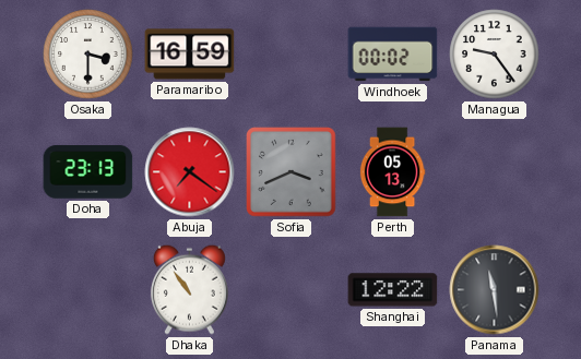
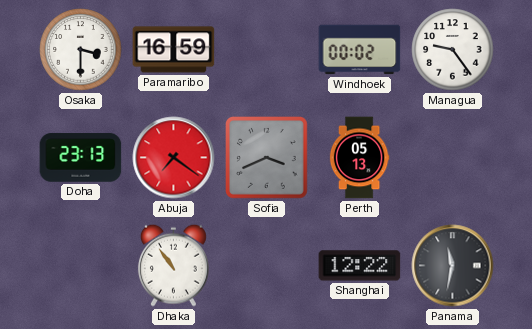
Panama: 11:29 -> 11:32 (453, 266)
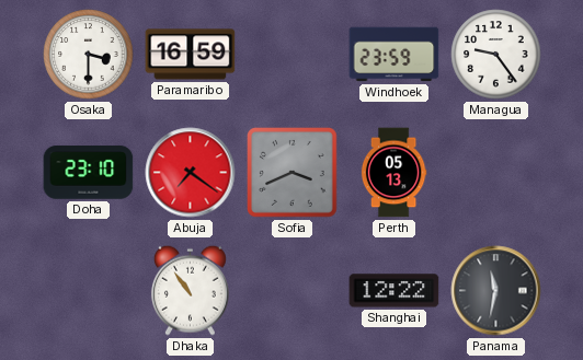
Windhoek: 00:02 -> 23:59 (395, 55)
Doha: 23:13 -> 23:10 (89, 173)
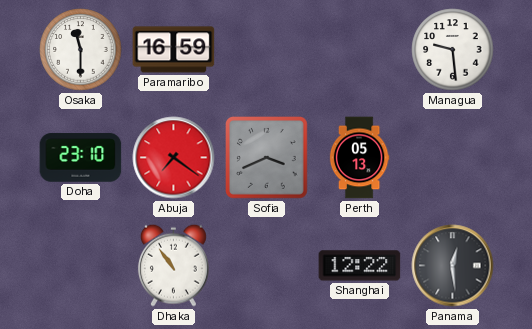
Osaka: 3:30 -> 11:30 (81, 50)
Windhoek: 23:59 -> none (395, 55)
Managua: 9:24 -> 9:29 (453, 50)
Panama: 11:32 -> 12:29 (453, 266)
